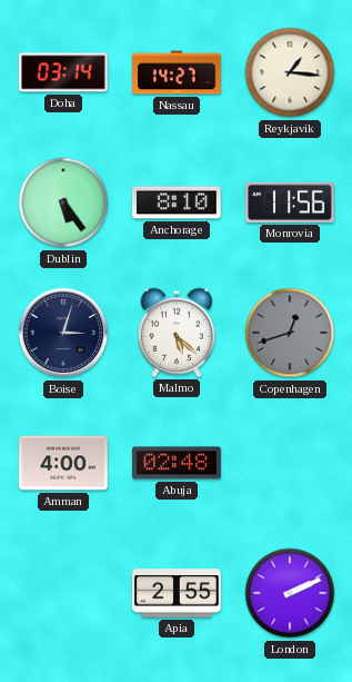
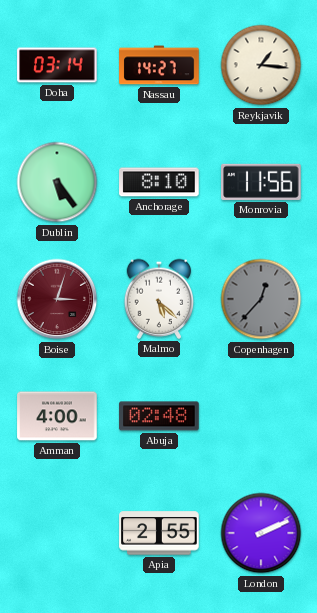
Boise dial: navy -> burgundy (57, 299)
Copenhagen: 12:42 -> 12:37 (261, 299)
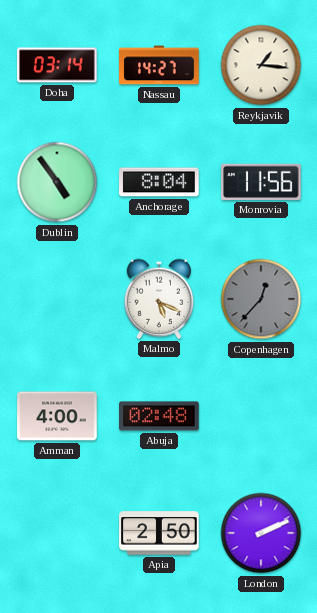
Dublin: 5:24 -> 4:54 (57, 182)
Anchorage: 8:10 -> 8:04 (159, 182)
Boise: 3:03 -> none (57, 299)
Malmo: 5:22 -> 5:19 (159, 299)
Apia: 2:55 -> 2:50 (159, 533)
